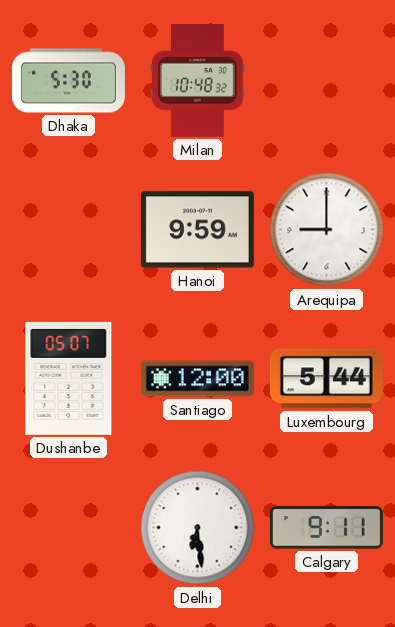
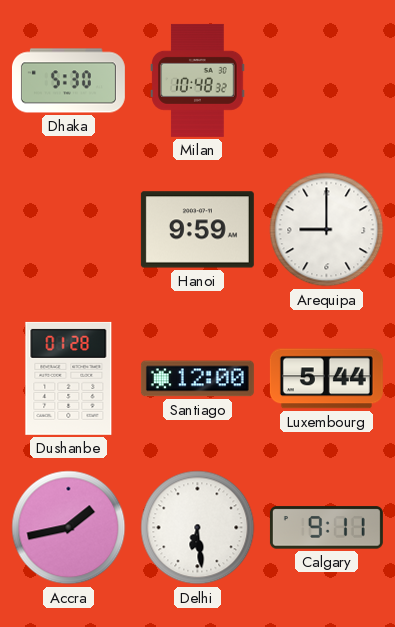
Dushanbe: 05:07 -> 01:28 (69, 378)
Accra: none -> 1:43 (69, 528)
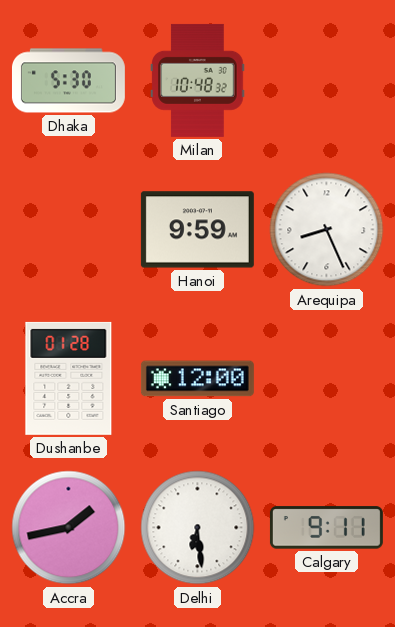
Arequipa: 9:00 -> 8:26 (327, 230)
Luxembourg: 5:44 -> none (326, 379)
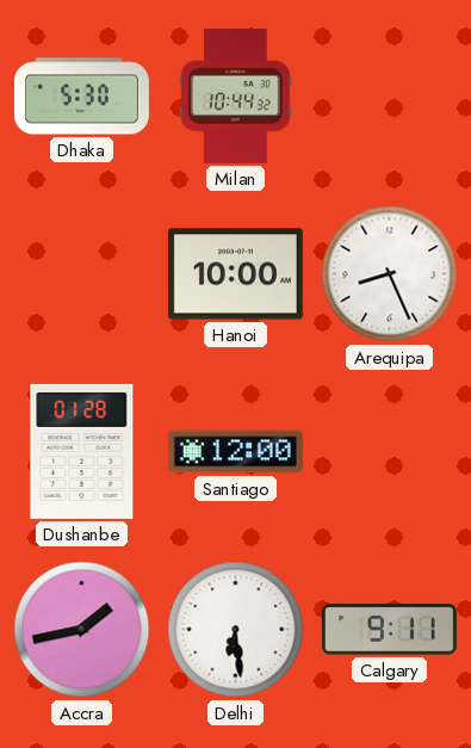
Milan: 10:48 -> 10:44 (236, 95)
Hanoi: 9:59 -> 10:00 (235, 274)
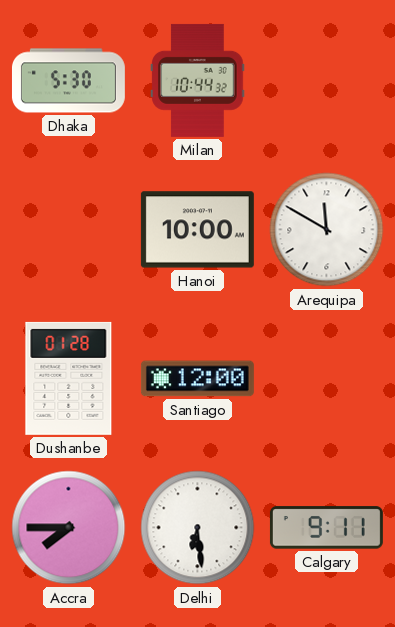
Arequipa: 8:26 -> 11:50 (327, 230)
Accra: 1:43 -> 7:45 (69, 528)
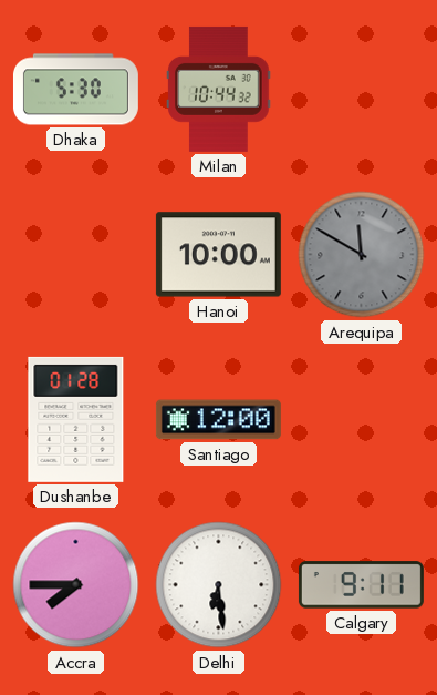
Arequipa dial: white -> grey (362, 255)
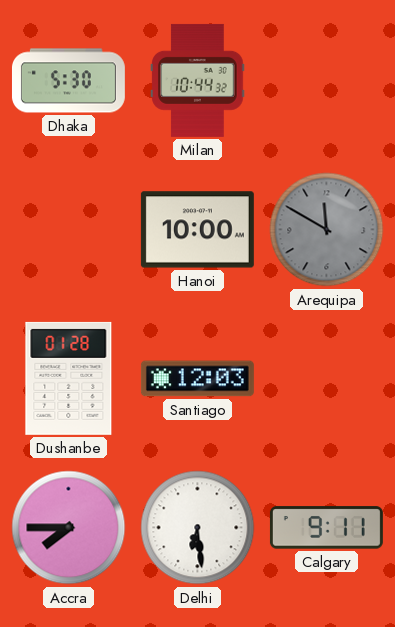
Santiago: 12:00 -> 12:03 (197, 379)
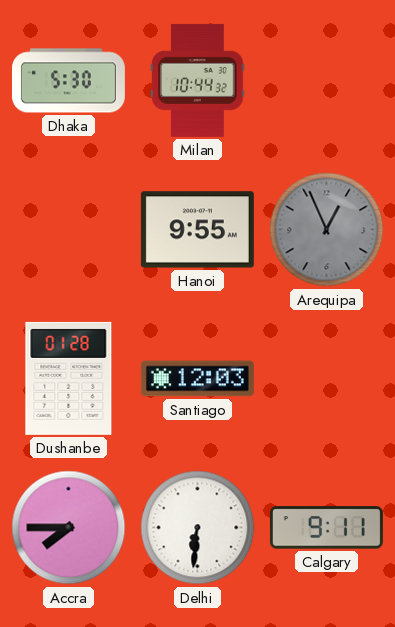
Hanoi: 10:00 -> 9:55 (197, 230)
Arequipa: 11:50 -> 12:56 (327, 230)
Delhi: 6:29 -> 6:31 (198, 528)
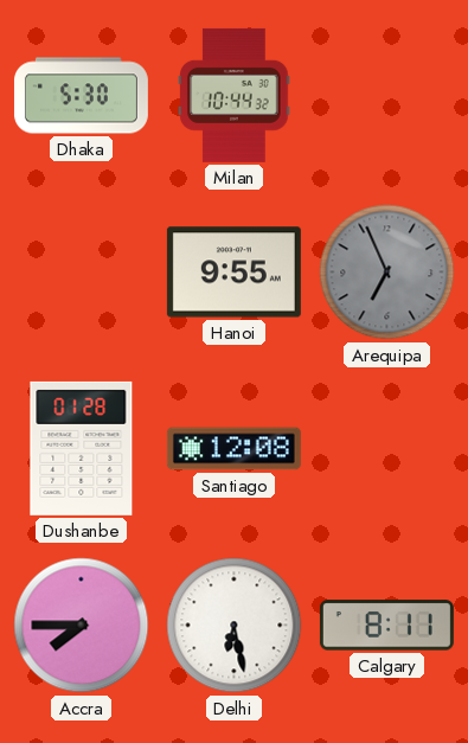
Arequipa: 12:56 -> 6:56 (387, 273)
Santiago: 12:03 -> 12:08 (233, 449)
Delhi: 6:31 -> 6:28 (235, 626)
Calgary: 9:11 -> 8:11 (386, 626)
